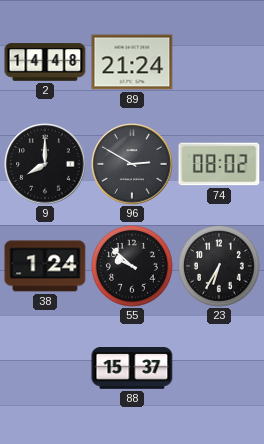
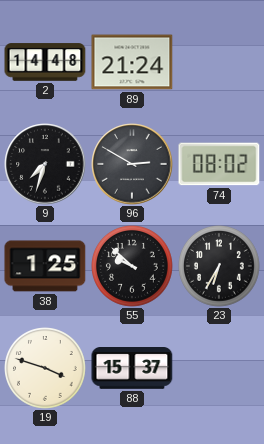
9: 8:00 -> 7:33 (45, 164)
38: 1:24 -> 1:25 (45, 266)
19: none -> 3:48 (46, 369)
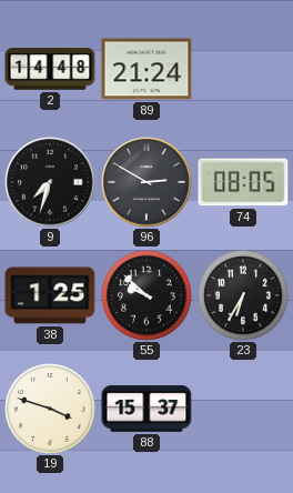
74: 08:02 -> 08:05 (243, 182)
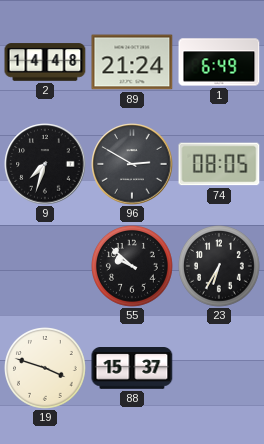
1: none -> 6:49 (219, 62)
38: 1:25 -> none (50, 295)
